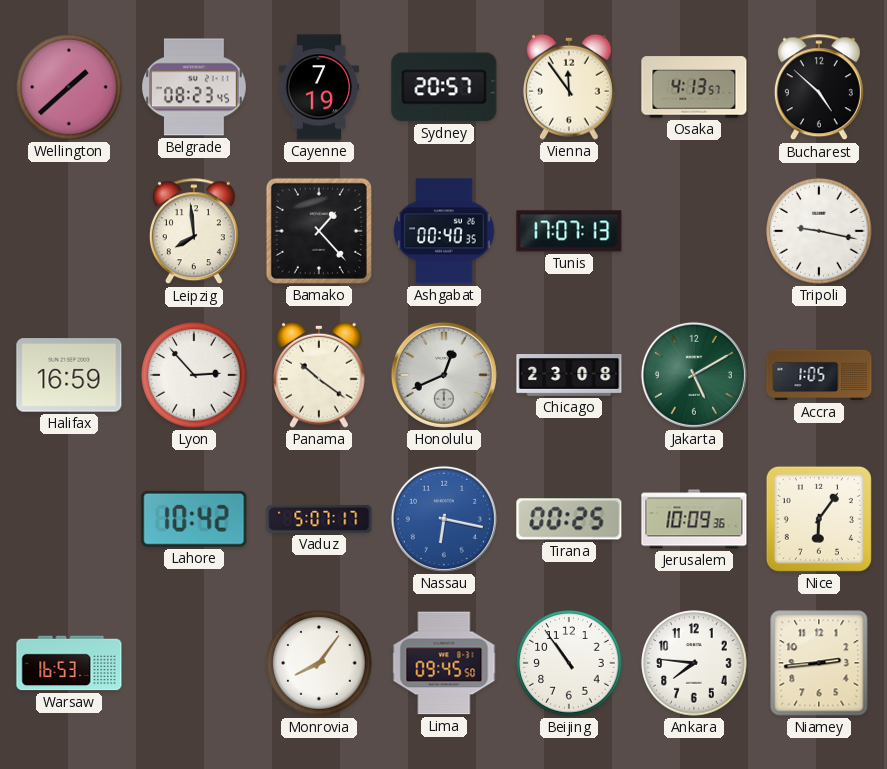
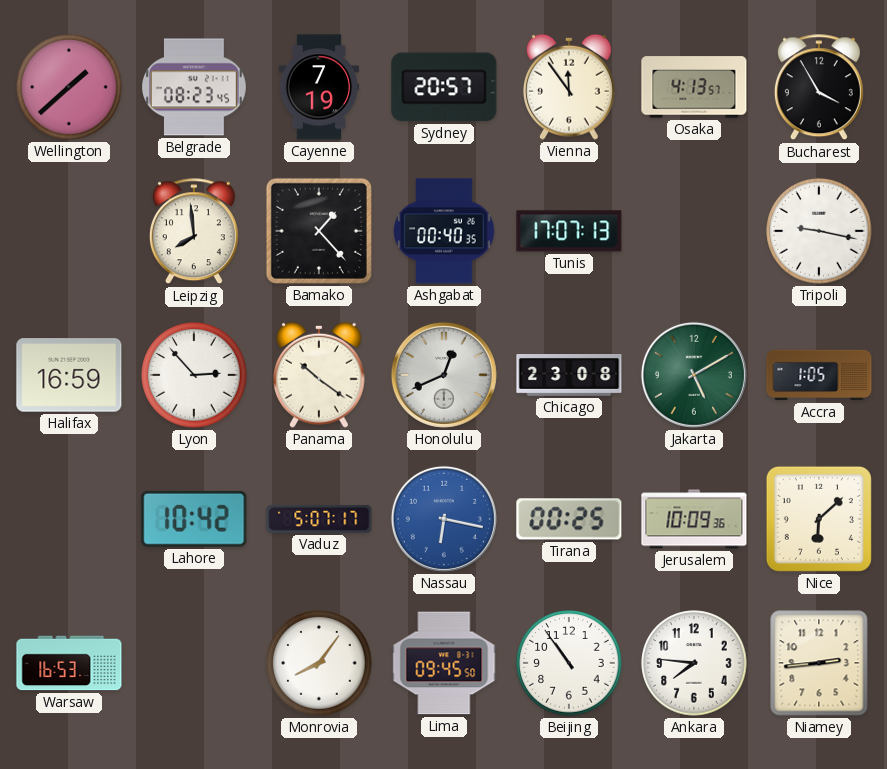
Bucharest: 4:52 -> 3:55 (819, 88)
Nice: 6:06 -> 6:08 (819, 519)
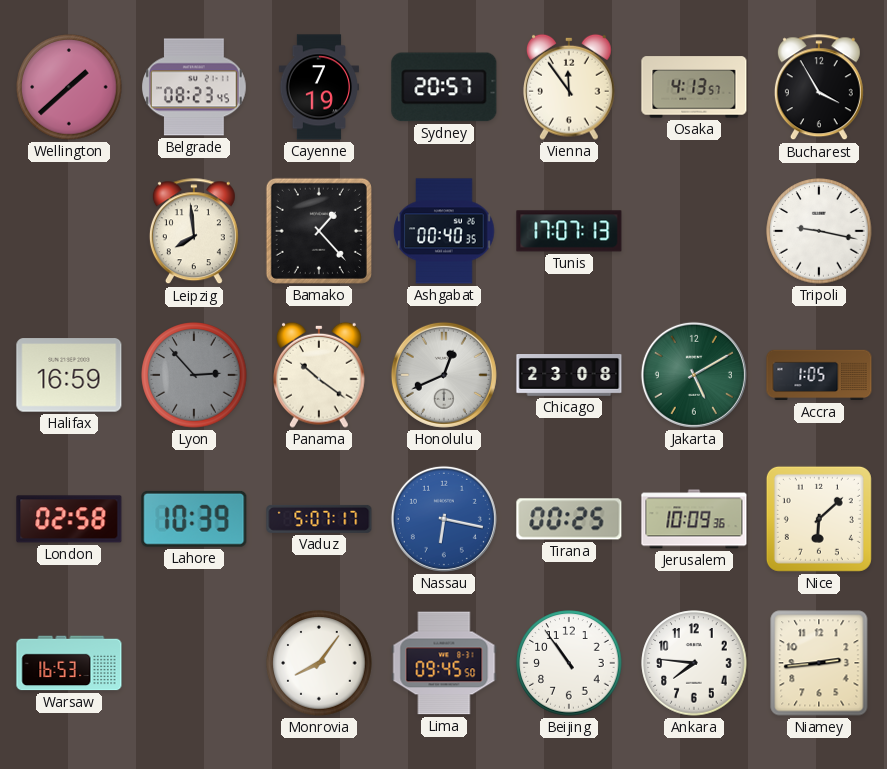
Lyon dial: white -> grey (194, 375)
London: none -> 02:58 (69, 519)
Lahore: 10:42 -> 10:39 (194, 519)
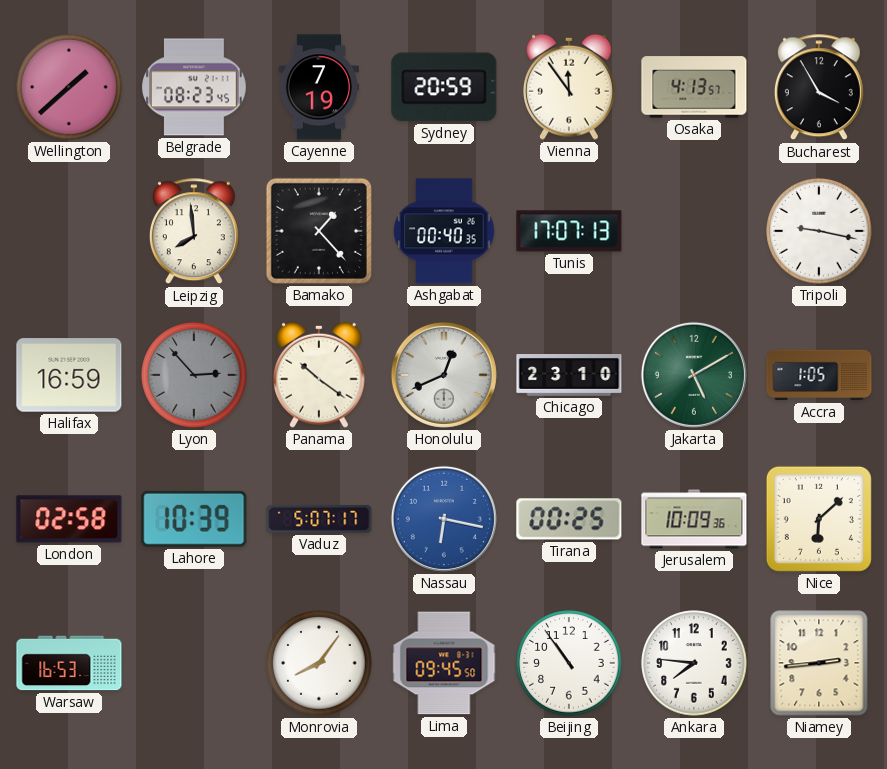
Sydney: 20:57 -> 20:59 (444, 87)
Chicago: 23:08 -> 23:10 (569, 376)
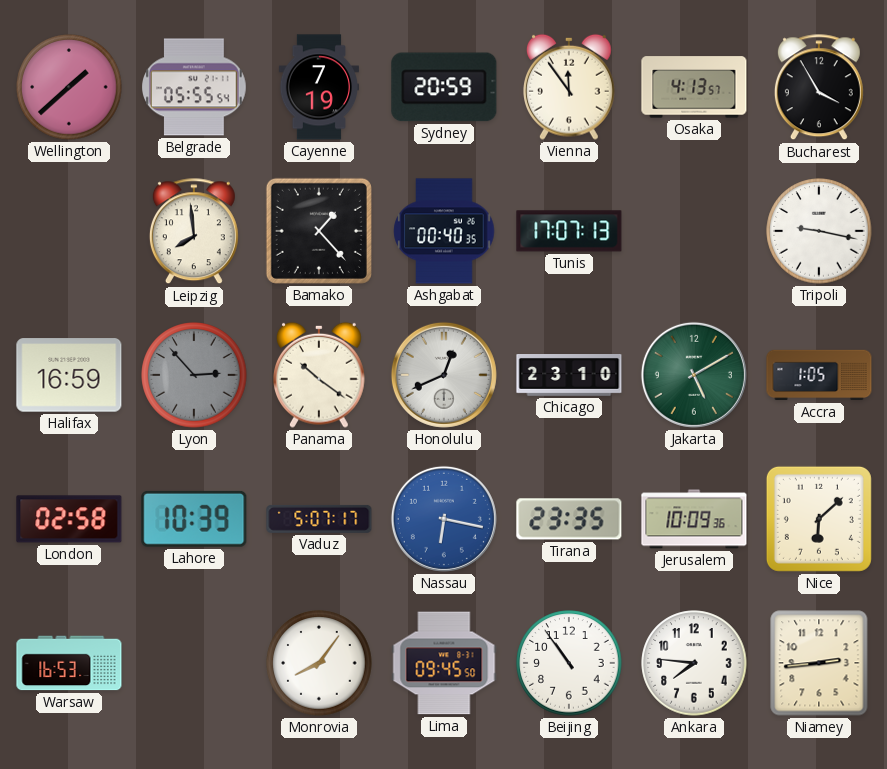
Belgrade: 08:23 -> 05:55 (195, 87)
Tirana: 00:25 -> 23:35 (569, 519)
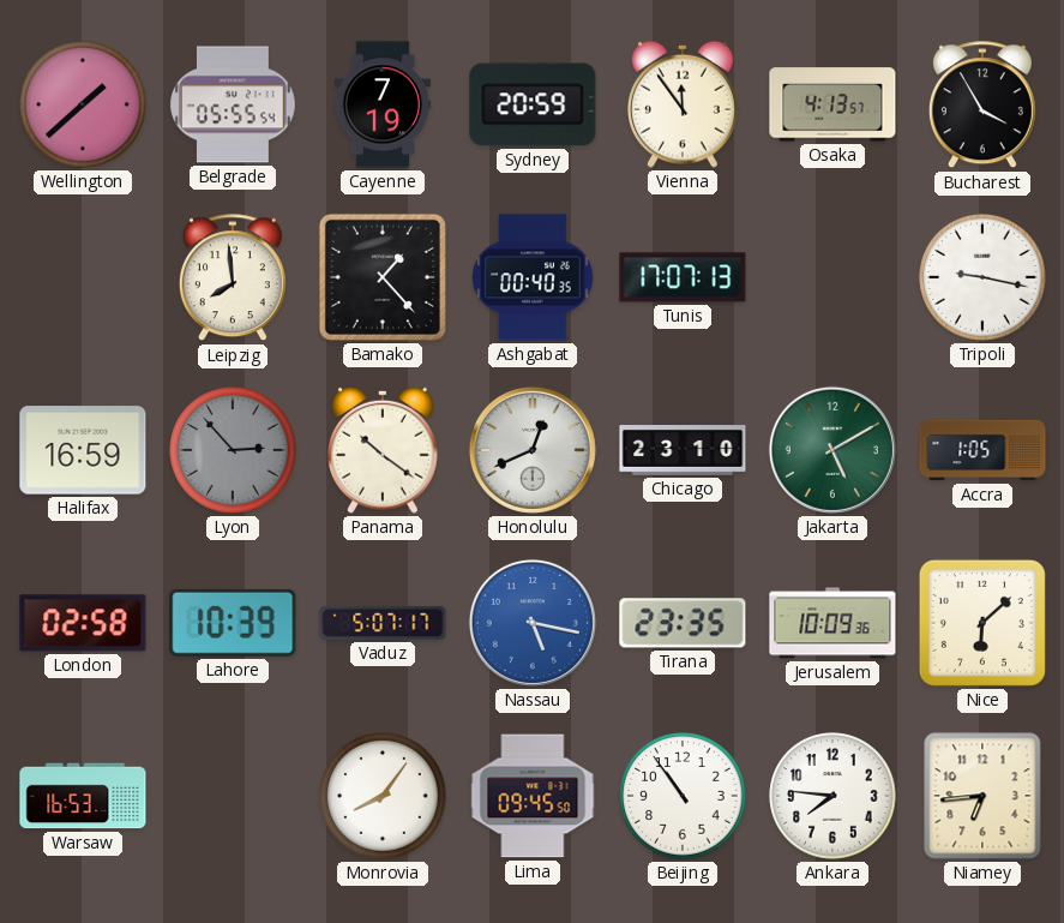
Nassau: 6:17 -> 5:17 (533, 623)
Niamey: 2:44 -> 6:44 (982, 796)
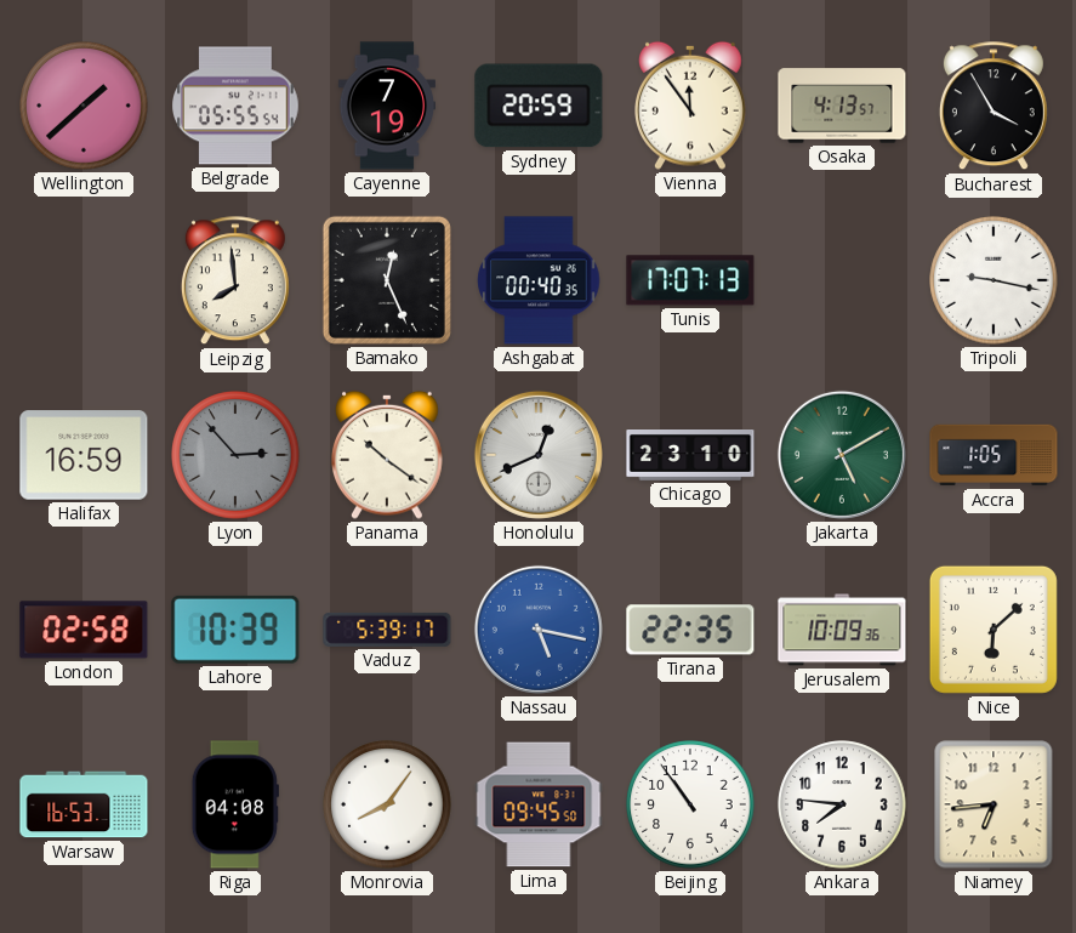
Bamako: 1:23 -> 12:26 (387, 280)
Vaduz: 5:07 -> 5:39 (387, 630)
Tirana: 23:35 -> 22:35 (690, 630)
Riga: none -> 04:08 (235, 804)
